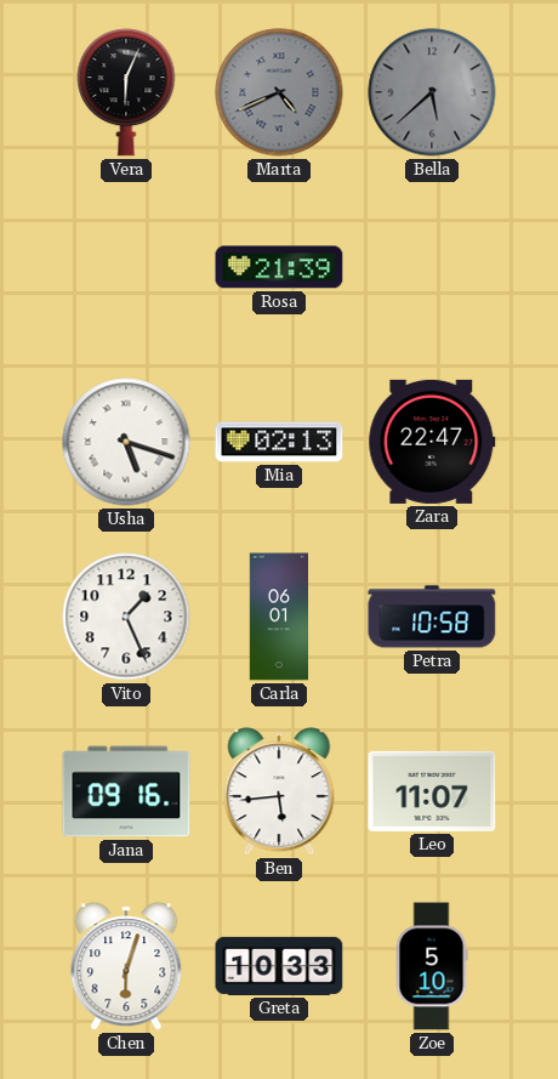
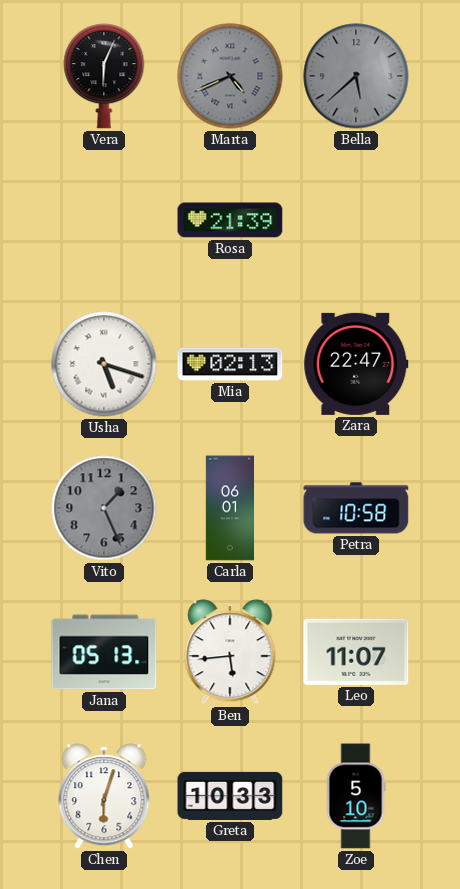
Vito dial: white -> grey (104, 508)
Jana: 09:16 -> 05:13 (104, 652)
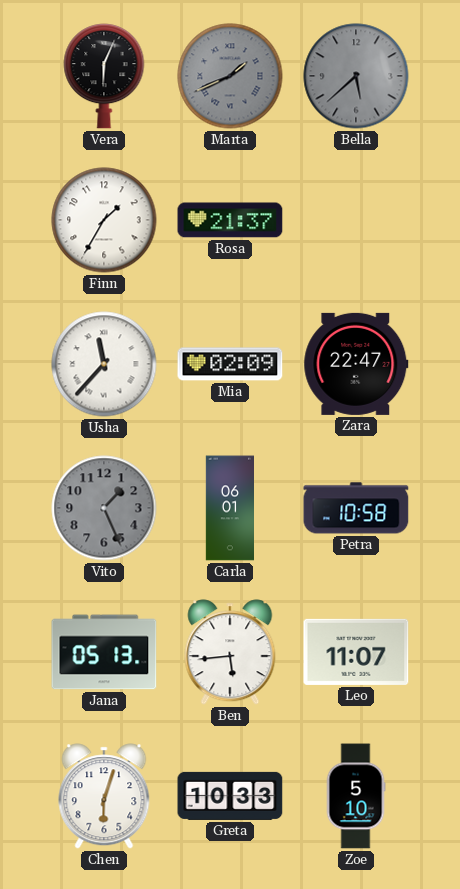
Marta: 4:41 -> 1:41 (230, 76)
Finn: none -> 1:35 (104, 220)
Rosa: 21:39 -> 21:37 (230, 220)
Usha: 5:18 -> 11:37 (104, 364)
Mia: 02:13 -> 02:09 (230, 364)
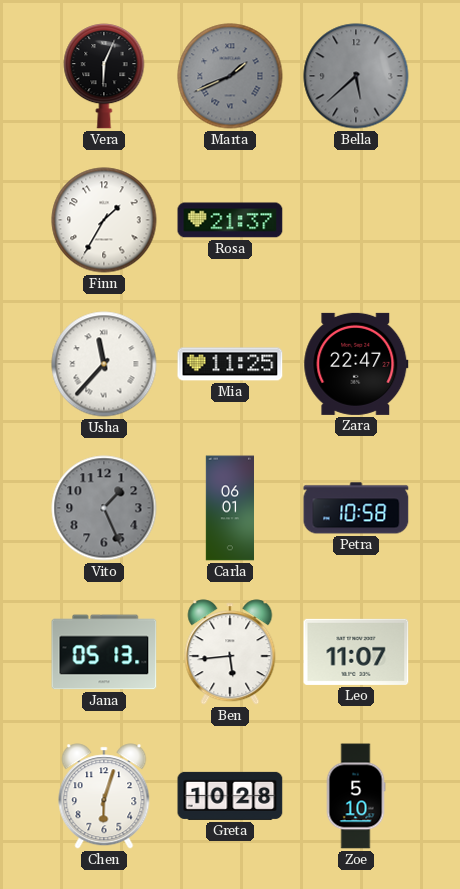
Mia: 02:09 -> 11:25 (230, 364)
Greta: 10:33 -> 10:28 (230, 796)
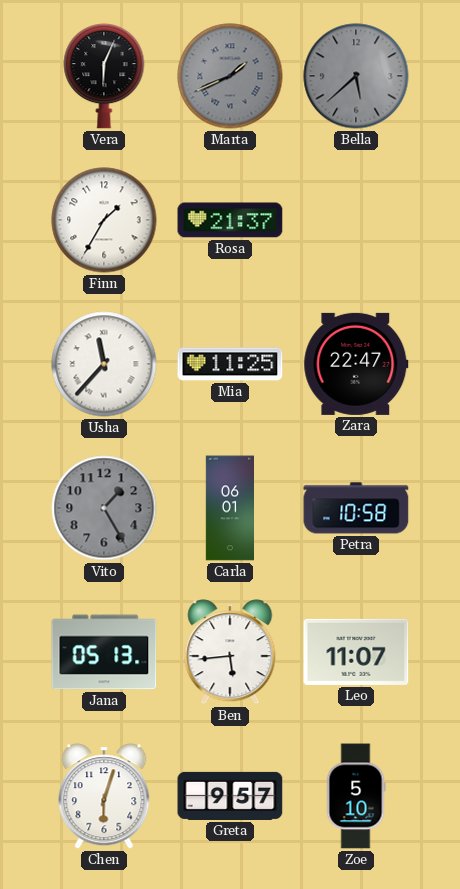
Vito: 1:26 -> 1:25 (104, 508)
Greta: 10:28 -> 9:57 (230, 796)
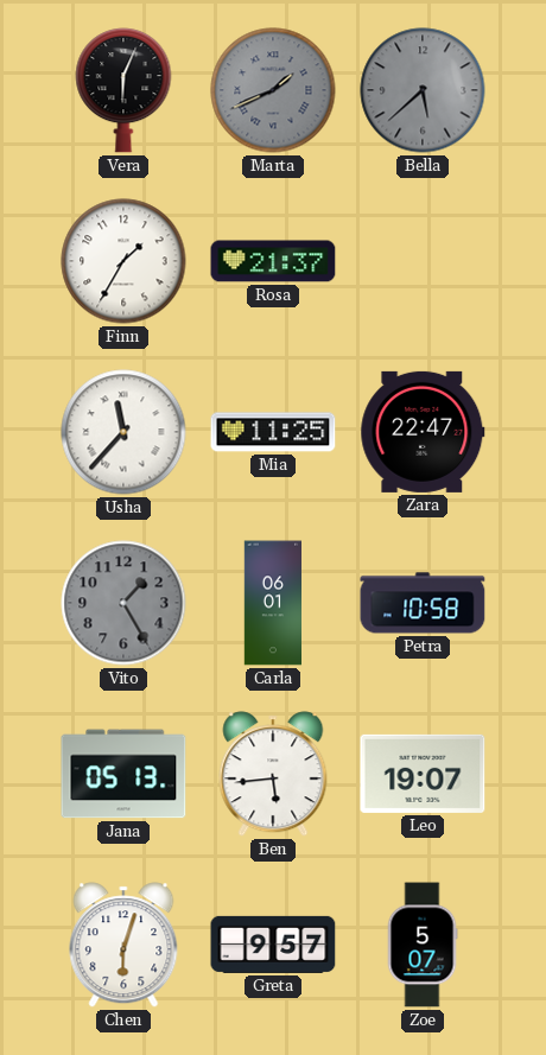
Leo: 11:07 -> 19:07 (423, 774)
Zoe: 5:10 -> 5:07 (423, 945)
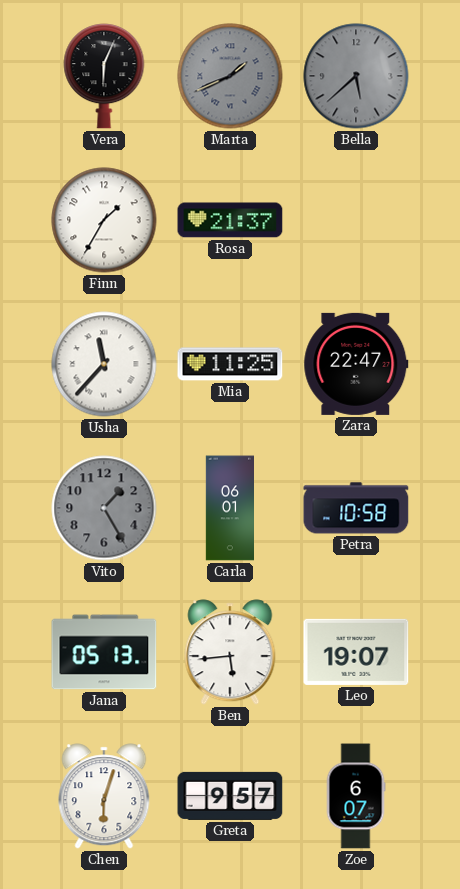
Zoe: 5:07 -> 6:07 (356, 796)
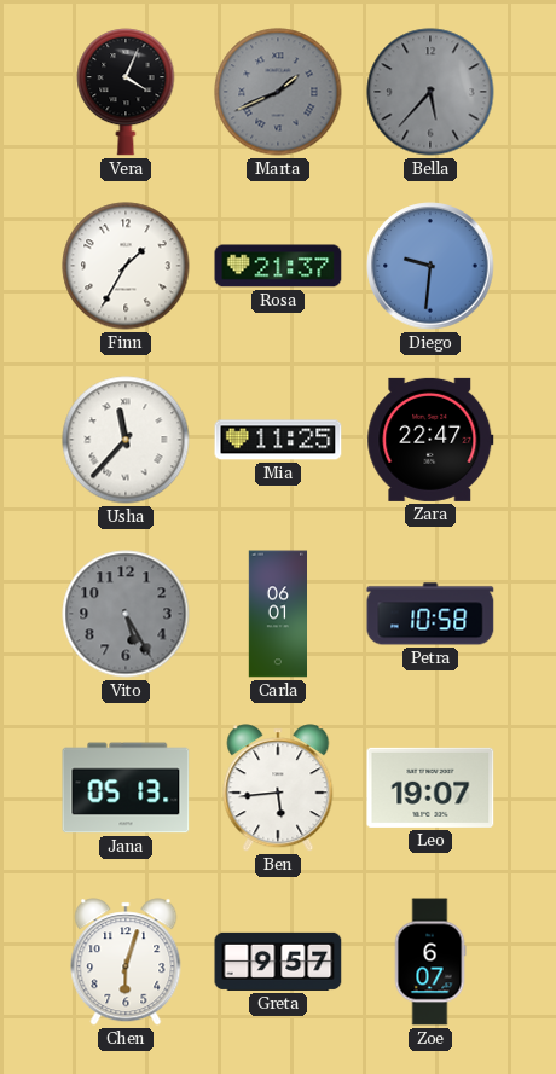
Vera: 6:04 -> 4:04 (126, 92)
Bella: 5:38 -> 5:37 (430, 92)
Diego: none -> 9:31 (430, 266)
Vito: 1:25 -> 5:25 (126, 614)
